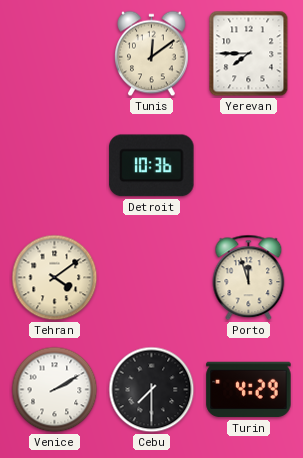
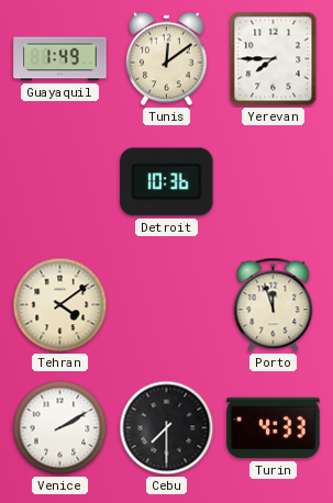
Guayaquil: none -> 1:49 (60, 59)
Turin: 4:29 -> 4:33 (274, 428)
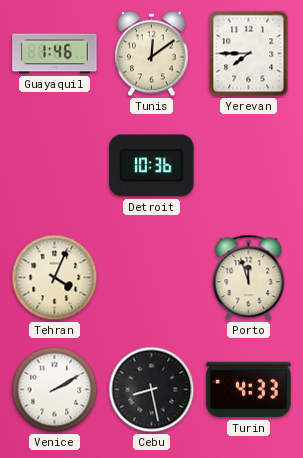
Guayaquil: 1:49 -> 1:46 (55, 54)
Tehran: 4:09 -> 4:04 (55, 278)
Cebu: 7:30 -> 8:28 (152, 390)
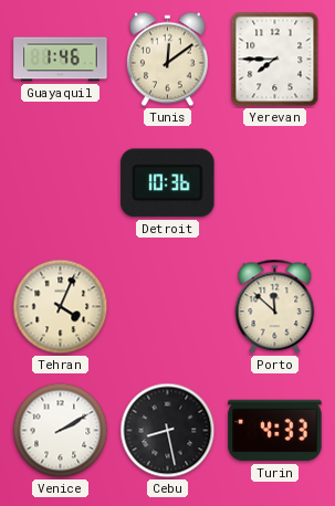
Porto: 11:57 -> 11:52 (275, 307)
